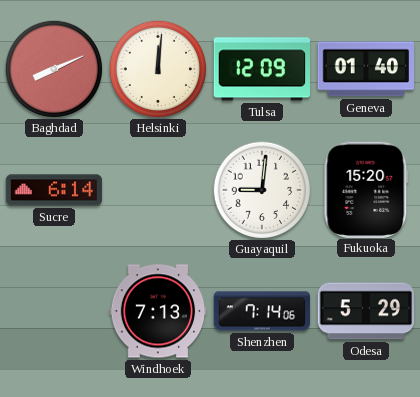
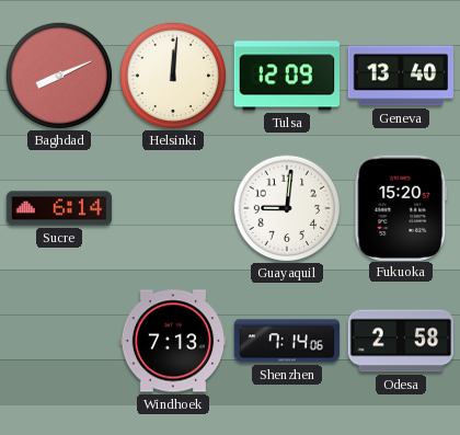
Geneva: 01:40 -> 13:40 (401, 76)
Odesa: 5:29 -> 2:58 (401, 341)
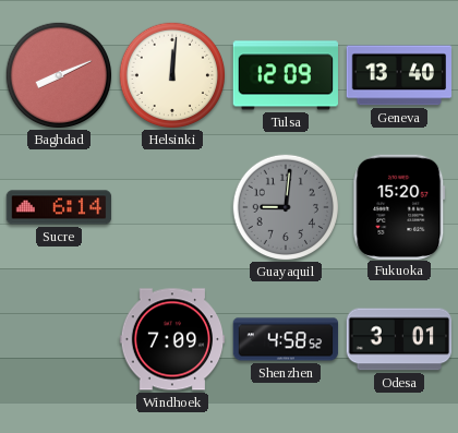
Guayaquil dial: white -> grey (286, 207)
Windhoek: 7:13 -> 7:09 (172, 339)
Shenzhen: 7:14 -> 4:58 (286, 339)
Odesa: 2:58 -> 3:01 (399, 339)
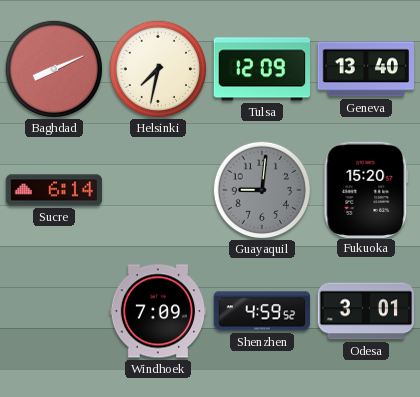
Helsinki: 12:01 -> 7:32 (158, 69)
Shenzhen: 4:58 -> 4:59 (262, 311)
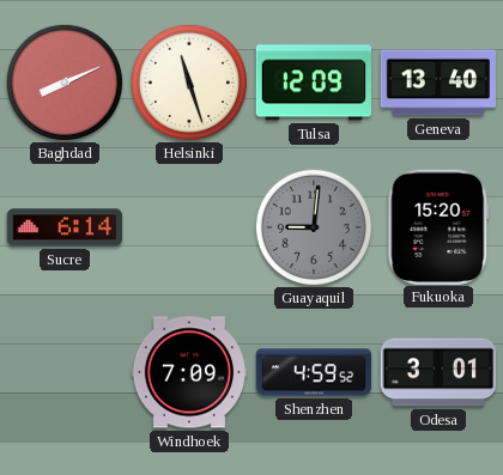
Helsinki: 7:32 -> 11:27 (189, 83)
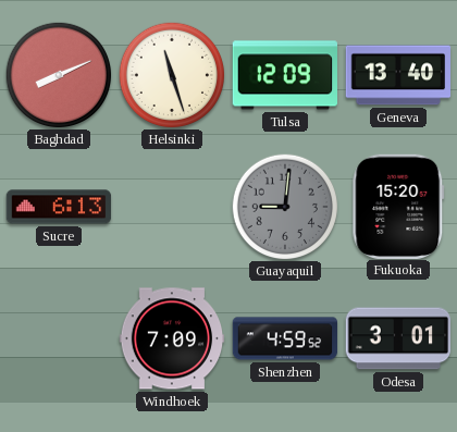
Sucre: 6:14 -> 6:13 (59, 207)
